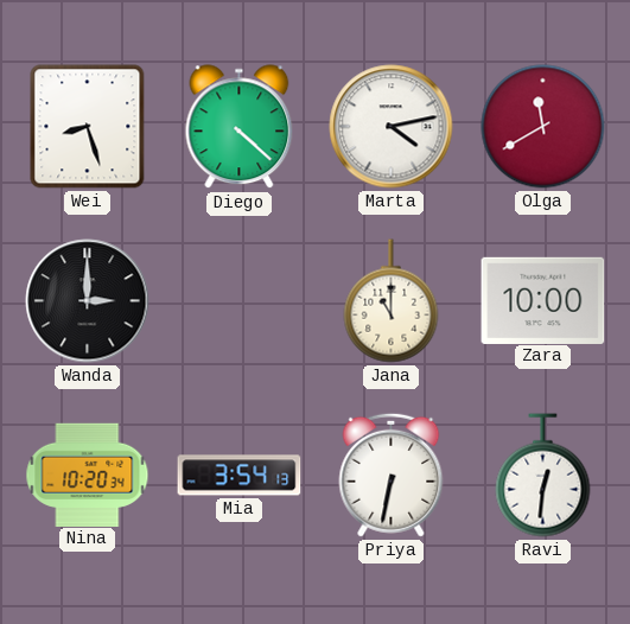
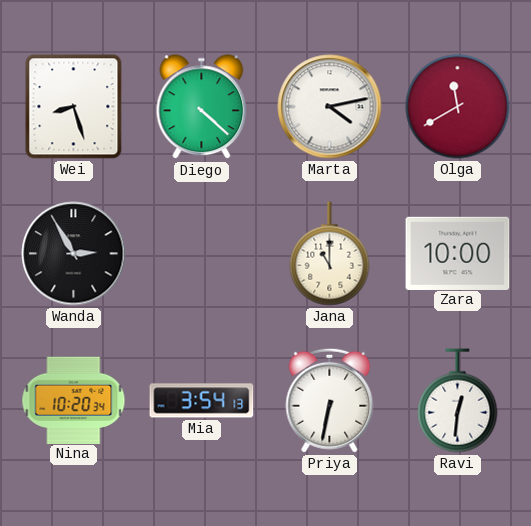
Wanda: 3:00 -> 2:55 (74, 254)
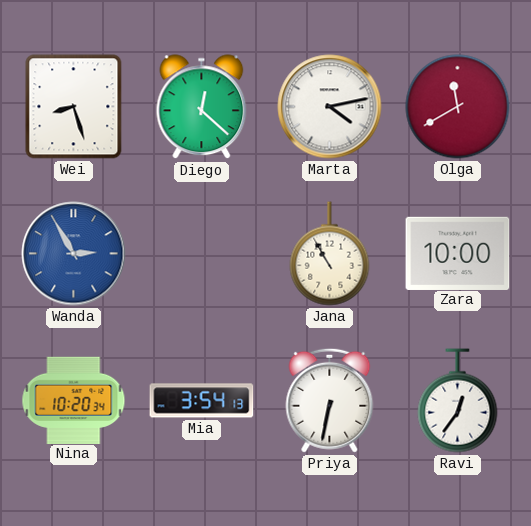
Diego: 4:22 -> 12:22 (202, 107)
Wanda dial: black -> blue (74, 254)
Jana: 11:00 -> 10:55 (330, 254)
Ravi: 12:31 -> 12:36 (458, 401)
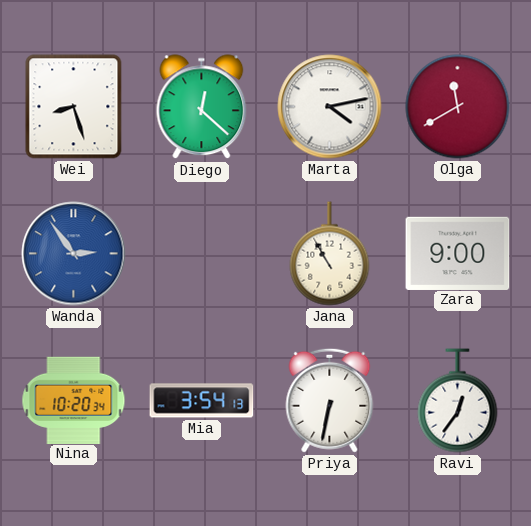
Wanda: 2:55 -> 2:54 (74, 254)
Zara: 10:00 -> 9:00 (458, 253)
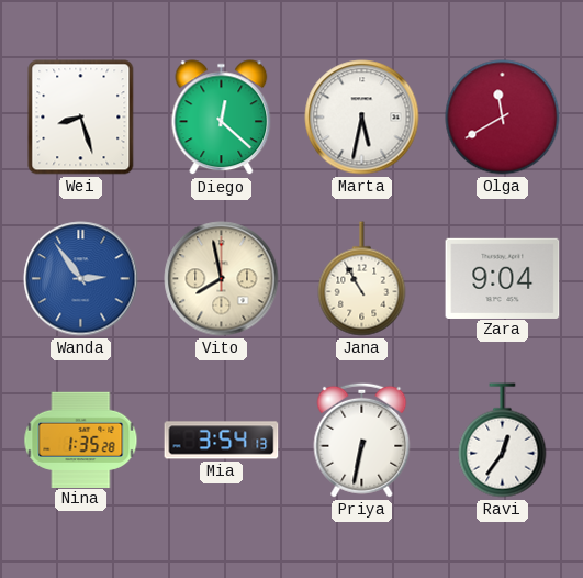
Marta: 4:13 -> 5:32 (362, 118)
Vito: none -> 7:58 (222, 279)
Zara: 9:00 -> 9:04 (503, 278)
Nina: 10:20 -> 1:35 (81, 440)
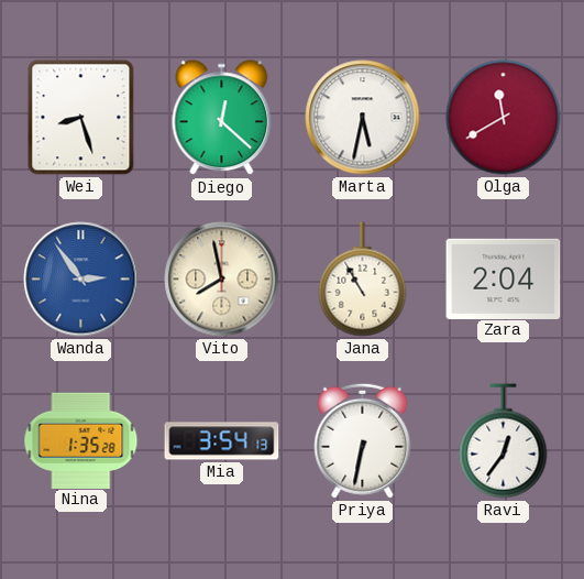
Zara: 9:04 -> 2:04 (504, 278)
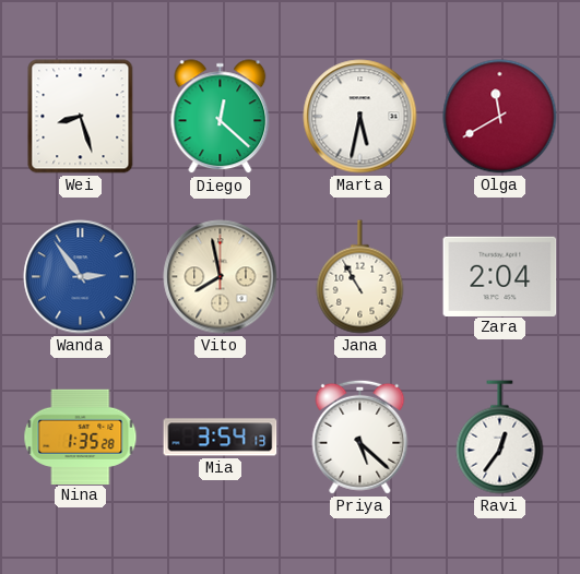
Priya: 6:32 -> 5:22 (360, 437)
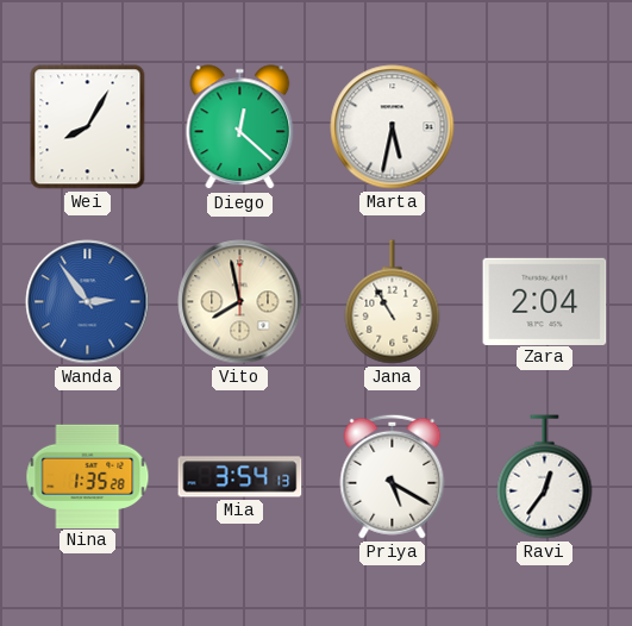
Wei: 8:27 -> 8:05 (88, 127)
Olga: 11:40 -> none (500, 117)
Priya: 5:22 -> 5:20 (393, 476)
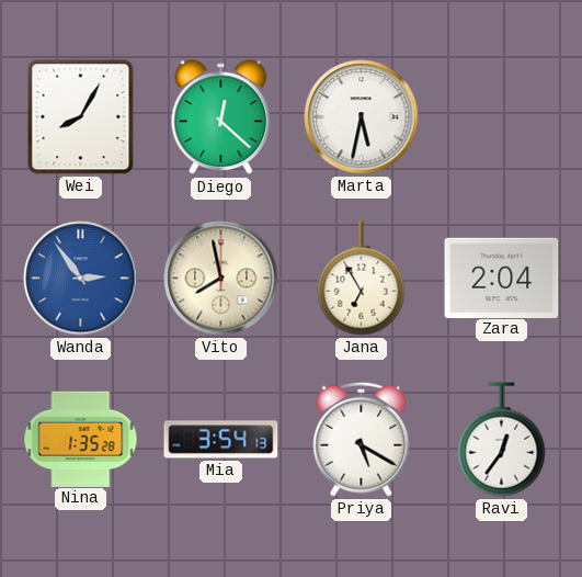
Jana: 10:55 -> 6:55 (362, 279)
